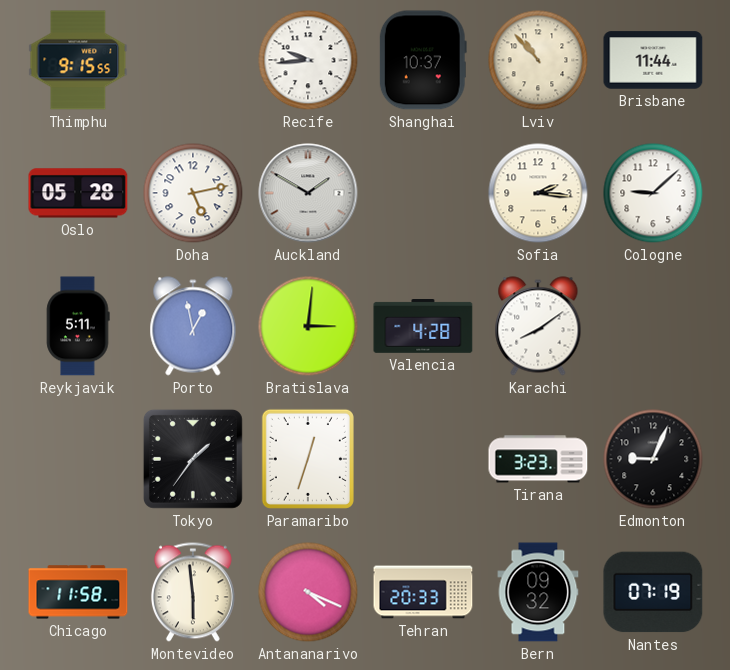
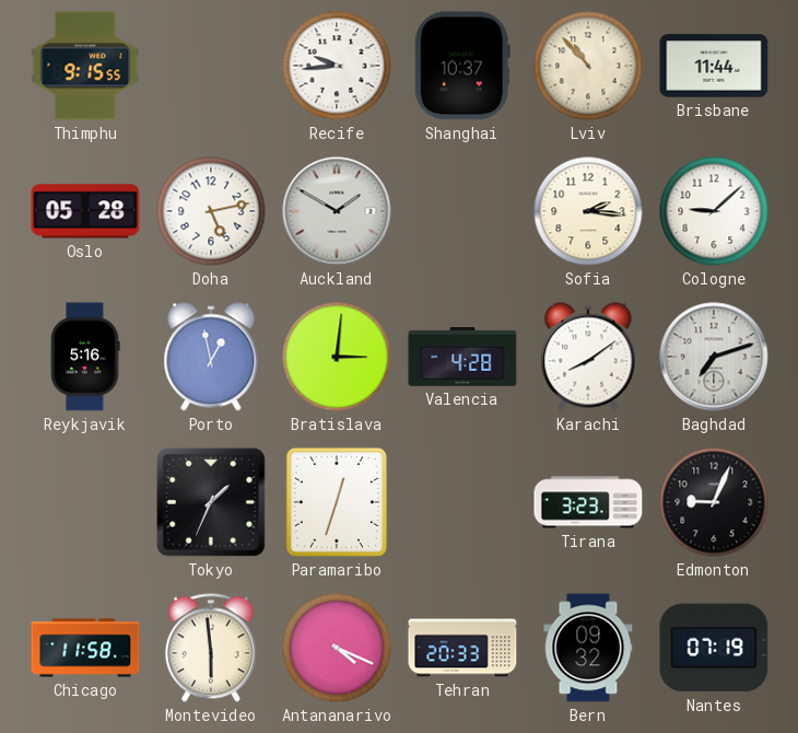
Reykjavik: 5:11 -> 5:16 (85, 357)
Baghdad: none -> 7:12 (714, 357)
Tokyo: 1:36 -> 1:34 (211, 502)
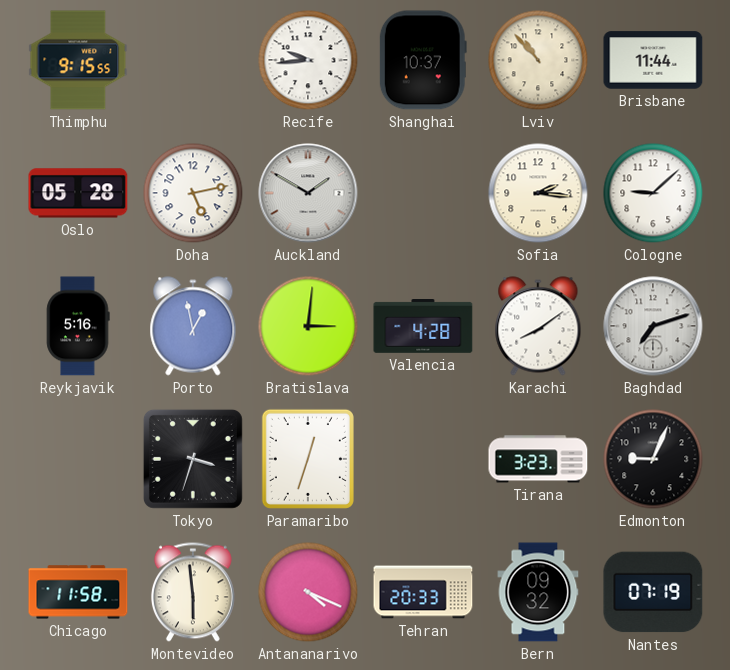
Tokyo: 1:34 -> 3:33 (193, 459)
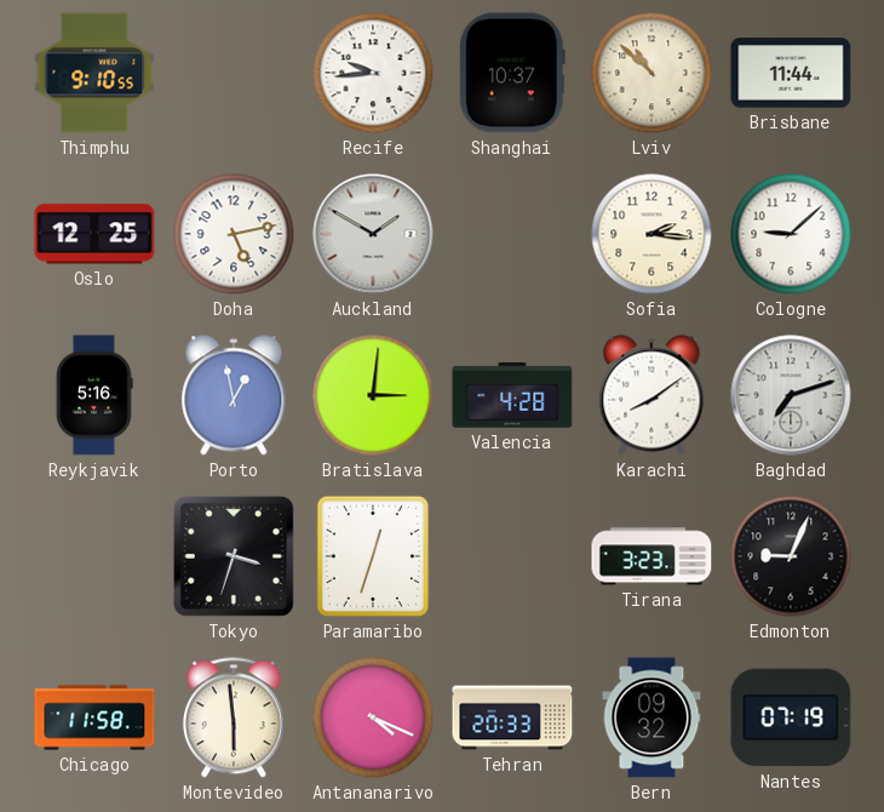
Thimphu: 9:15 -> 9:10 (94, 73)
Lviv: 10:53 -> 10:52 (651, 73)
Oslo: 05:28 -> 12:25 (94, 234)
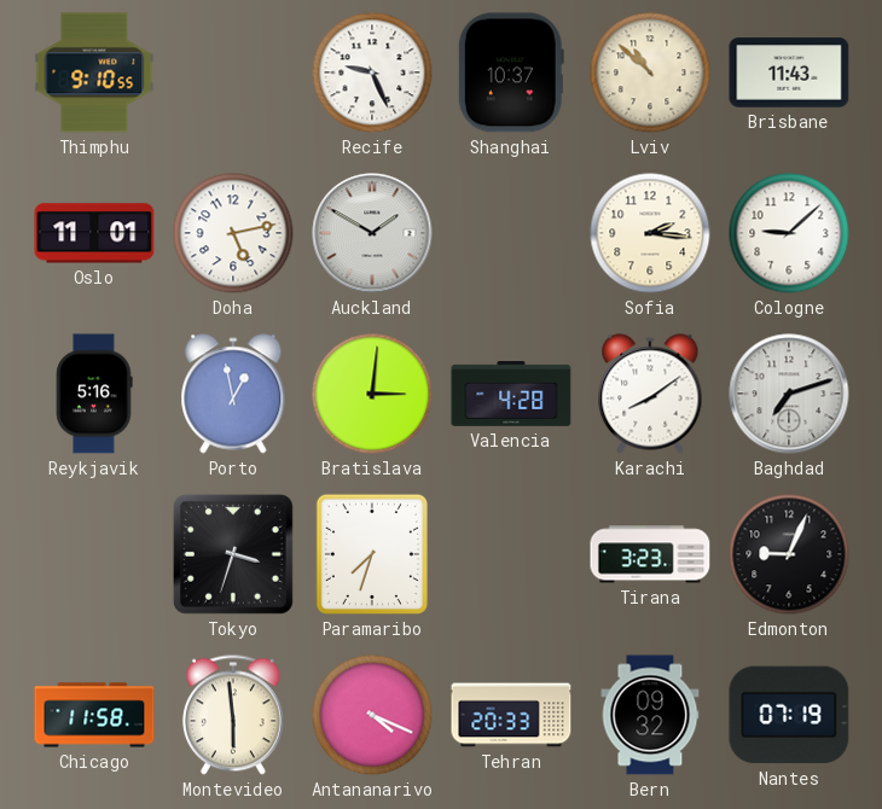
Recife: 9:44 -> 9:26 (372, 72)
Brisbane: 11:44 -> 11:43 (789, 72)
Oslo: 12:25 -> 11:01 (94, 233)
Paramaribo: 12:33 -> 7:33 (372, 554)
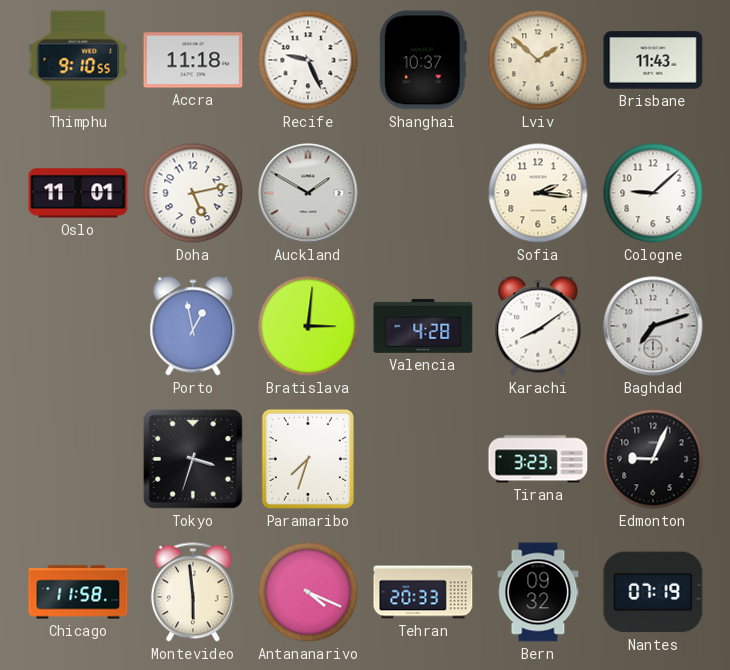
Accra: none -> 11:18 (193, 60)
Lviv: 10:52 -> 1:52 (538, 60)
Reykjavik: 5:16 -> none (94, 394)
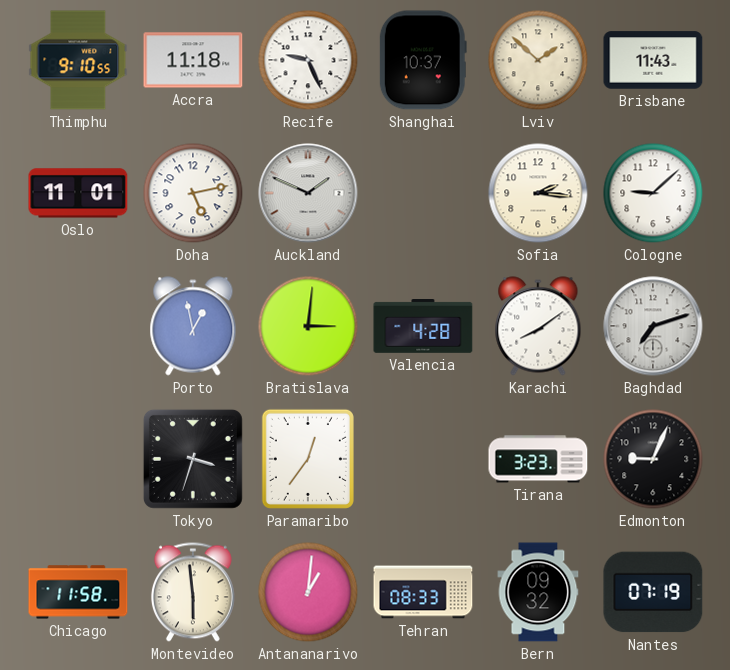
Auckland: 1:50 -> 1:49 (308, 193)
Paramaribo: 7:33 -> 12:36 (308, 459)
Antananarivo: 4:19 -> 1:01 (308, 592)
Tehran: 20:33 -> 08:33 (423, 592)
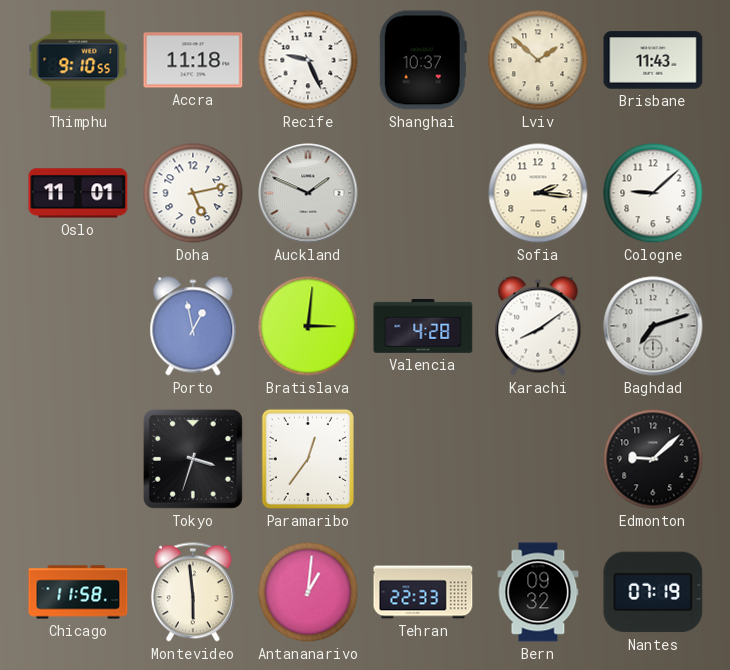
Tirana: 3:23 -> none (538, 459)
Edmonton: 9:04 -> 9:08 (653, 459)
Tehran: 08:33 -> 22:33 (423, 592)
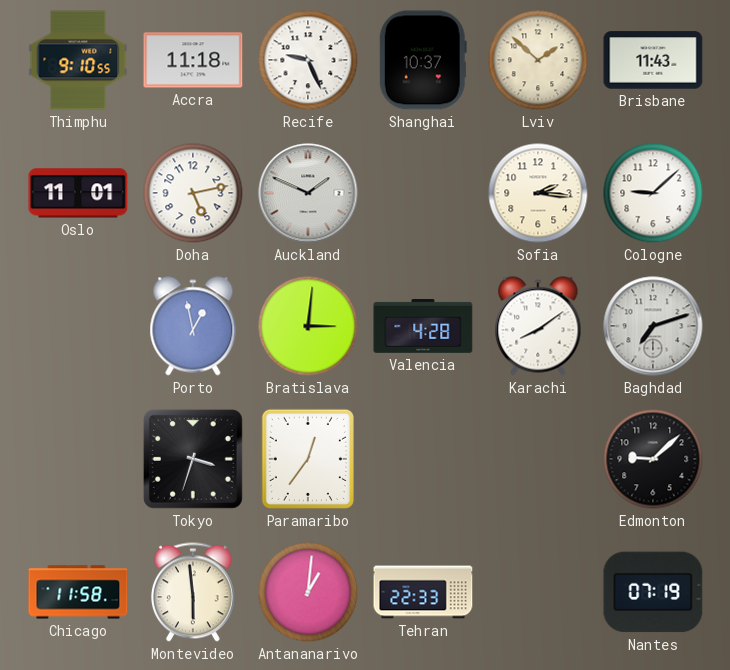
Bern: 09:32 -> none (538, 592)
